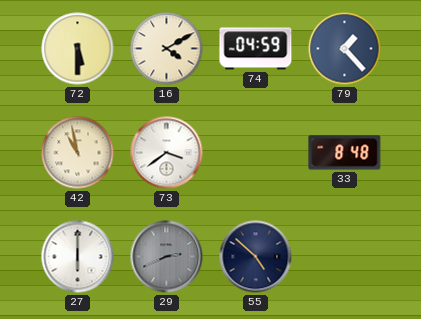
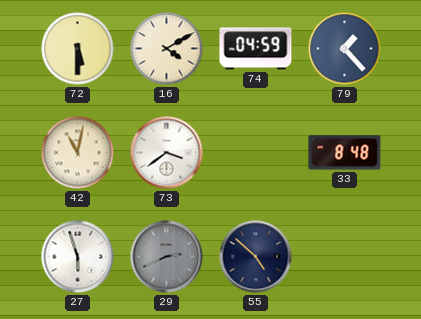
42: 10:58 -> 11:02 (78, 153)
27: 6:00 -> 5:57 (78, 257)
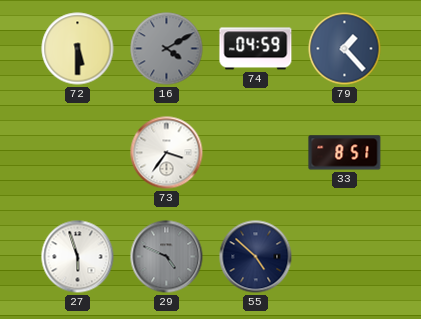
16 dial: cream -> grey (167, 49)
42: 11:02 -> none (78, 153)
73: 3:39 -> 3:36 (167, 153)
33: 8:48 -> 8:51 (345, 153)
29: 2:41 -> 4:49 (167, 257)
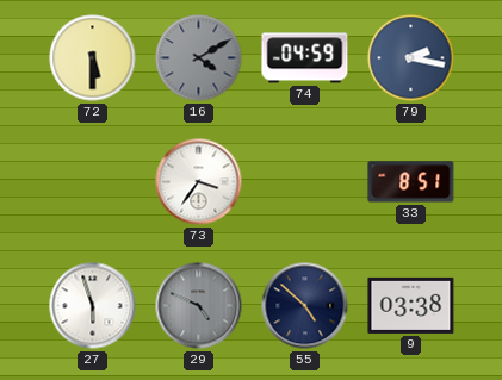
79: 1:23 -> 2:17 (411, 58)
9: none -> 03:38 (411, 305)
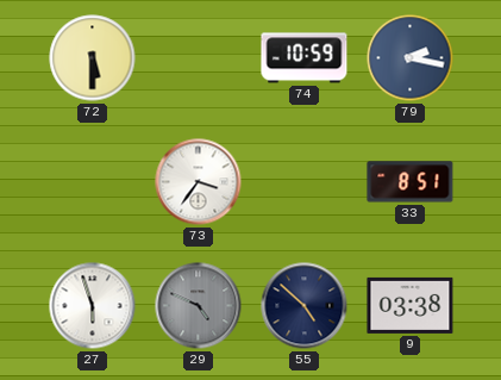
16: 4:10 -> none (199, 58)
74: 04:59 -> 10:59 (305, 58)
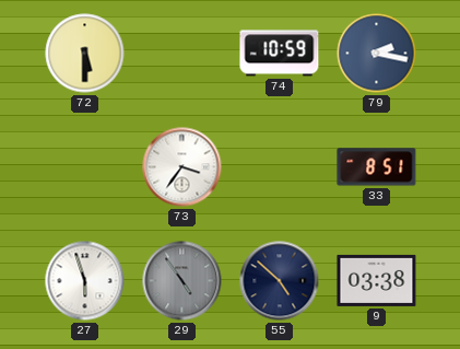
29: 4:49 -> 4:54 (182, 281)
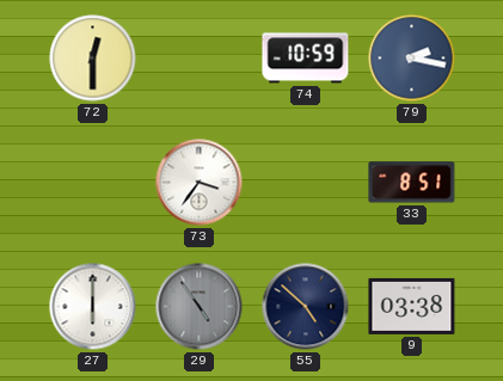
72: 5:30 -> 12:30 (93, 59)
27: 5:57 -> 6:00 (93, 307)
